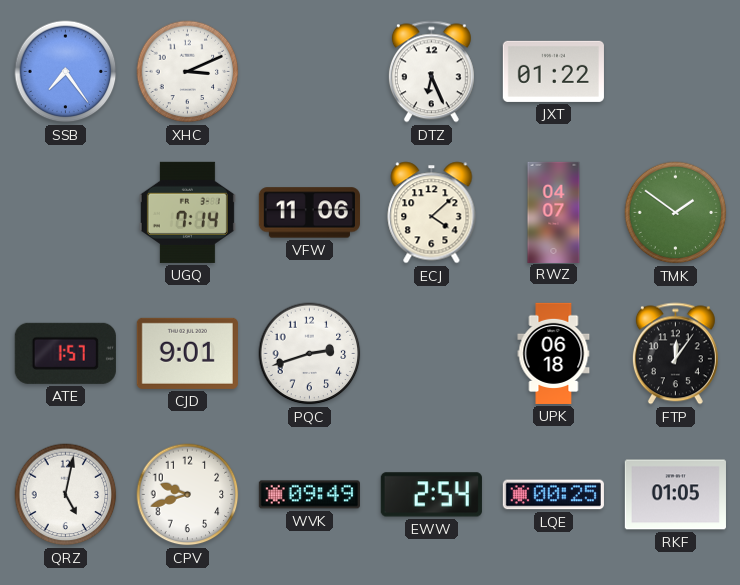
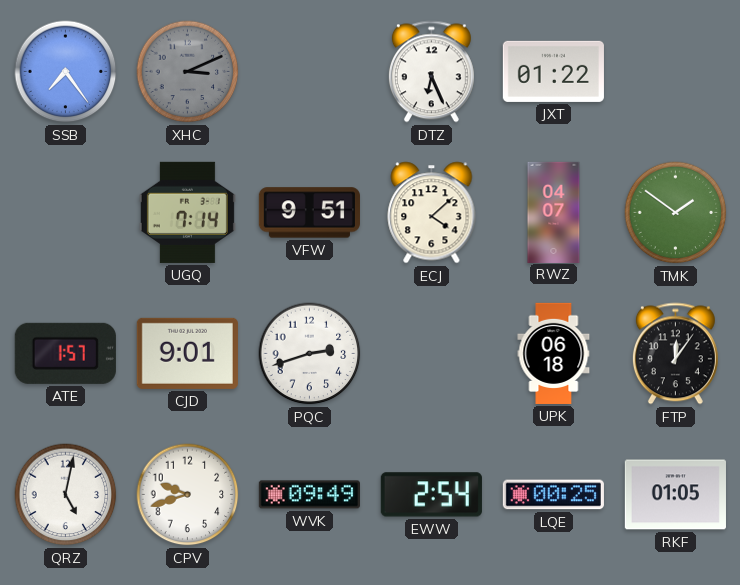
XHC dial: white -> grey (188, 72)
VFW: 11:06 -> 9:51 (309, 213)
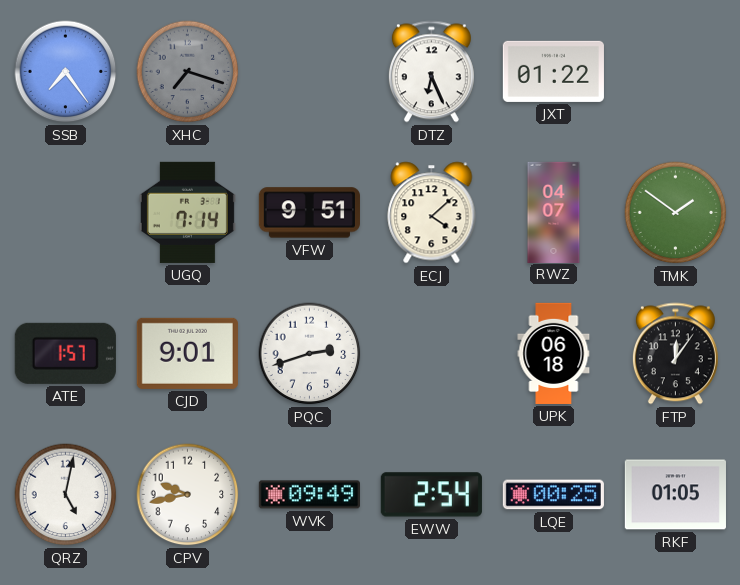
XHC: 3:11 -> 7:18 (188, 72)
CPV: 9:42 -> 9:43 (188, 495)
